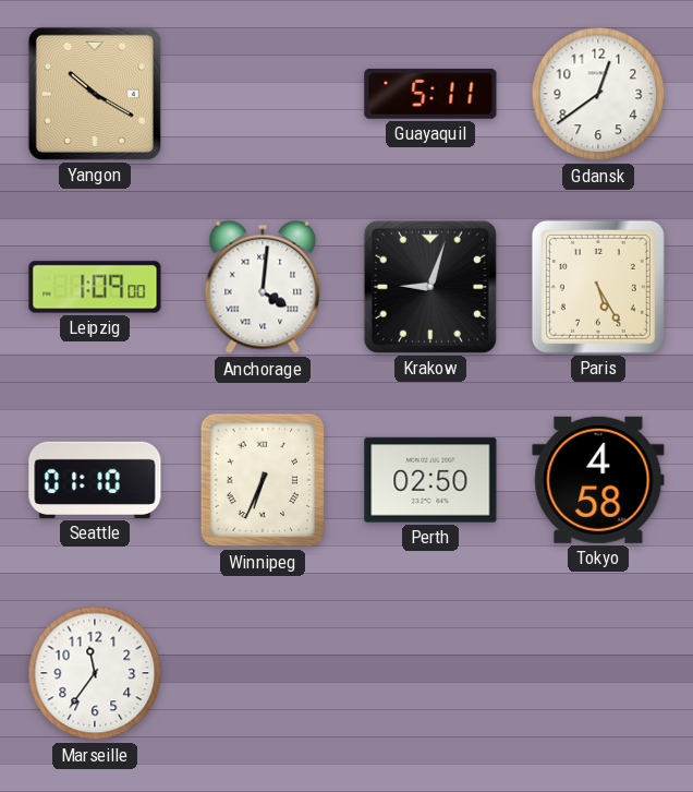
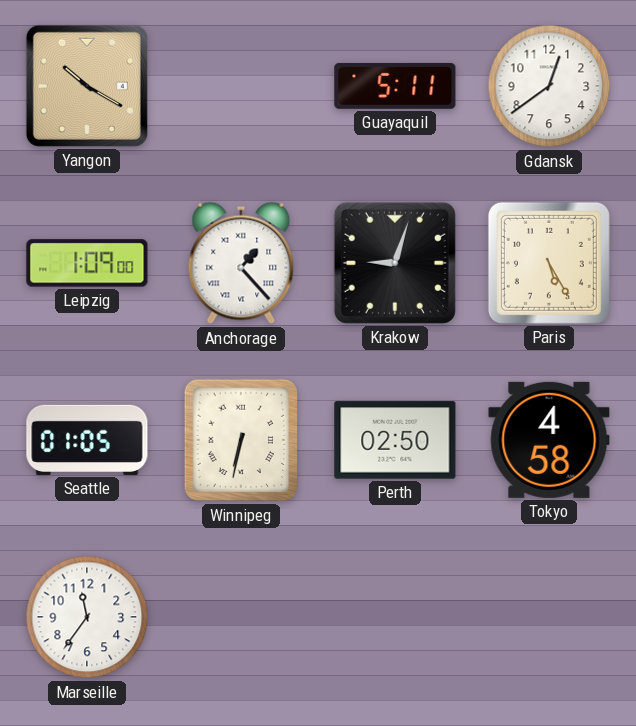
Anchorage: 4:01 -> 1:23 (241, 263)
Seattle: 01:10 -> 01:05 (87, 440)
Winnipeg: 6:34 -> 6:32 (241, 440)
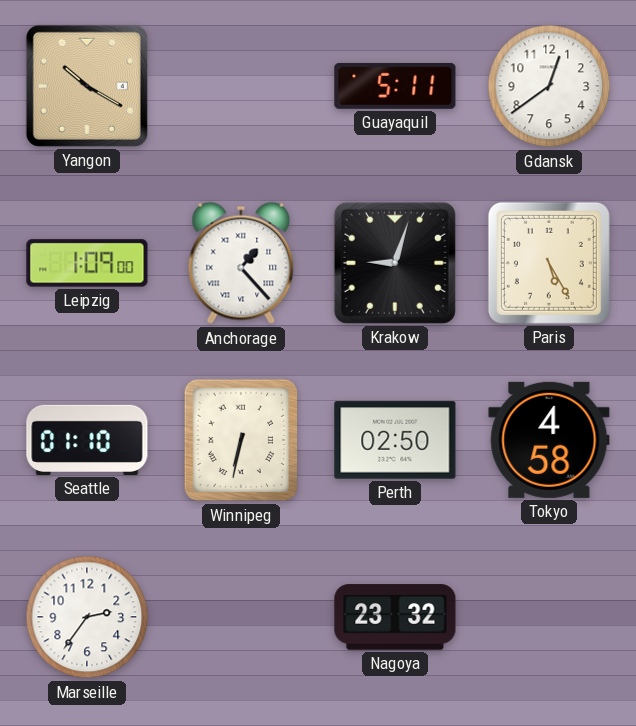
Seattle: 01:05 -> 01:10 (87, 440)
Marseille: 11:36 -> 2:36 (87, 617)
Nagoya: none -> 23:32 (395, 617)
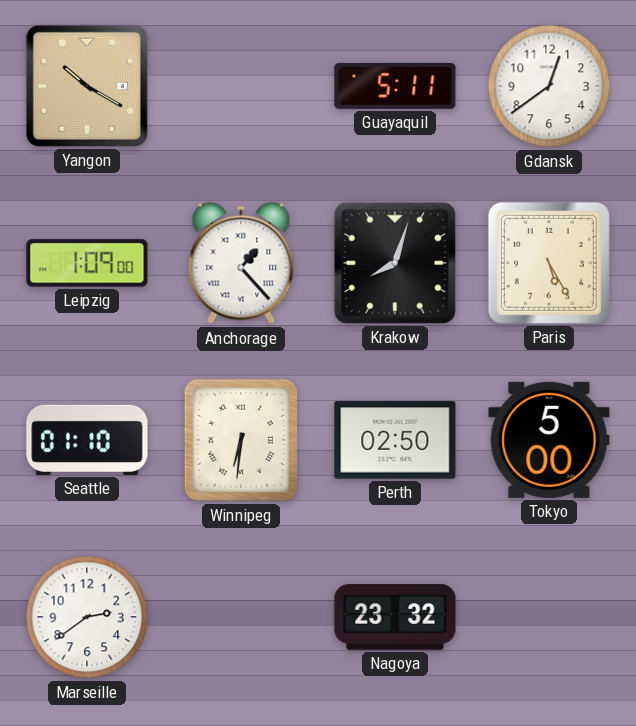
Krakow: 9:03 -> 8:03 (395, 263)
Winnipeg: 6:32 -> 6:31 (241, 440)
Tokyo: 4:58 -> 5:00 (549, 440)
Marseille: 2:36 -> 2:39 (87, 617)
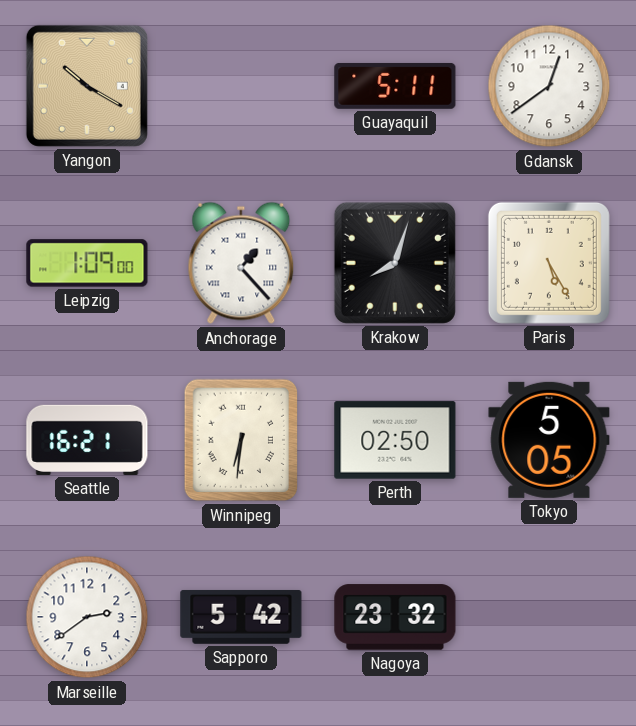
Seattle: 01:10 -> 16:21 (87, 440)
Tokyo: 5:00 -> 5:05 (549, 440)
Sapporo: none -> 5:42 (241, 617)
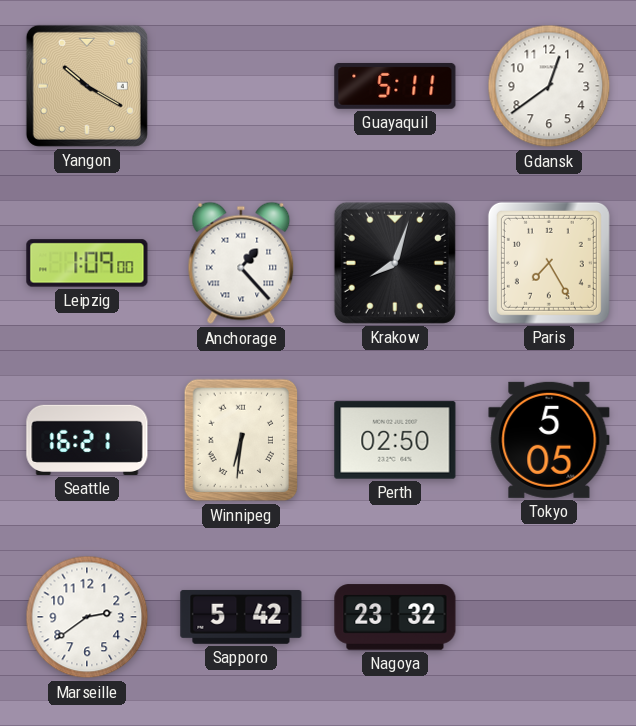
Paris: 5:25 -> 7:25 (549, 263)
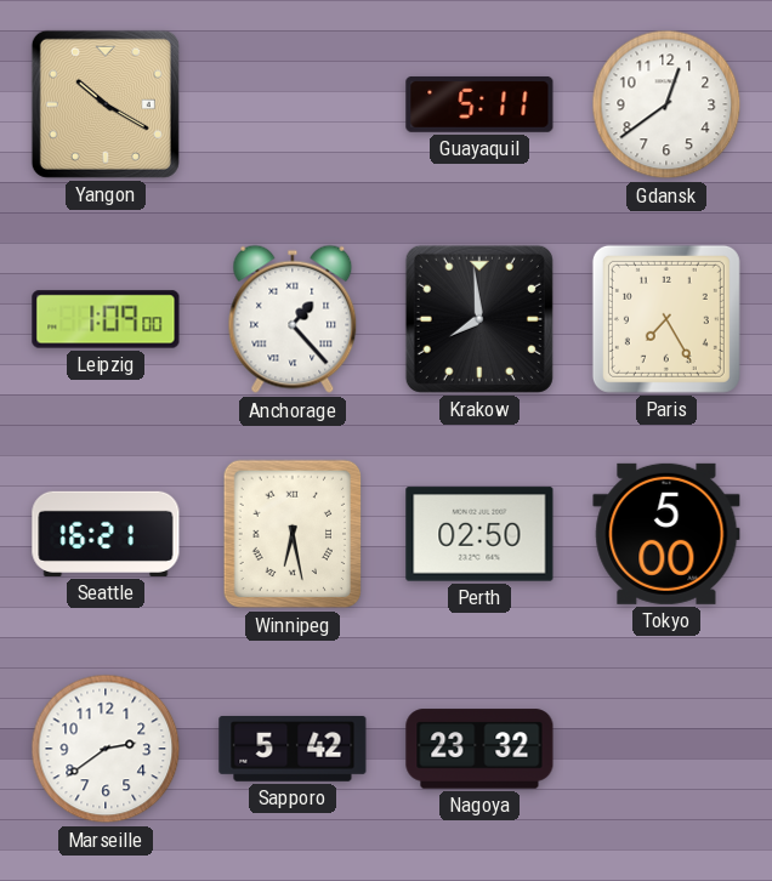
Krakow: 8:03 -> 7:59 (479, 319)
Winnipeg: 6:31 -> 6:28 (293, 534)
Tokyo: 5:05 -> 5:00 (666, 534)
